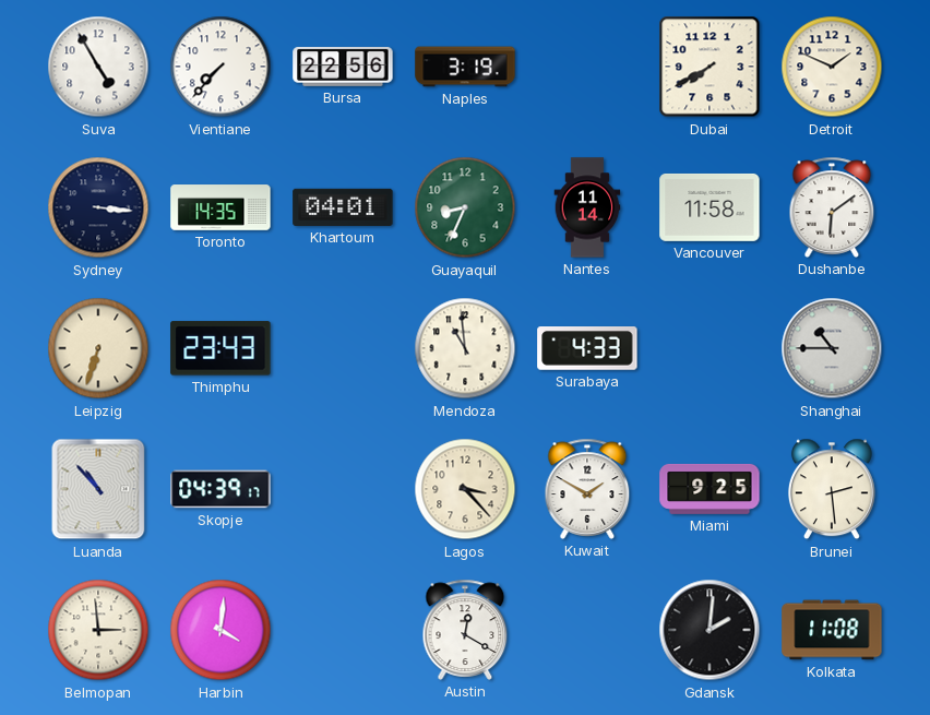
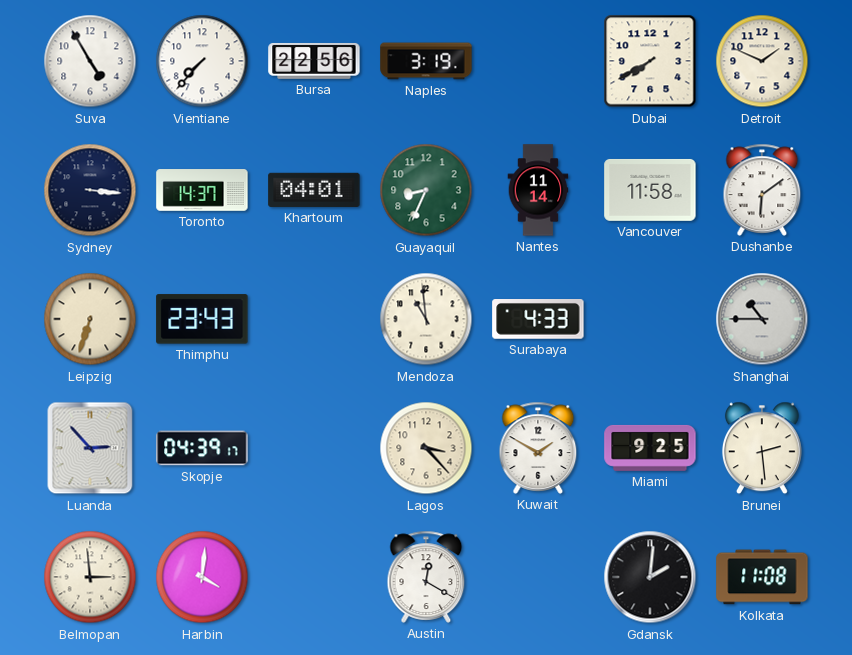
Toronto: 14:35 -> 14:37 (202, 190)
Luanda: 10:53 -> 2:53 (90, 448)
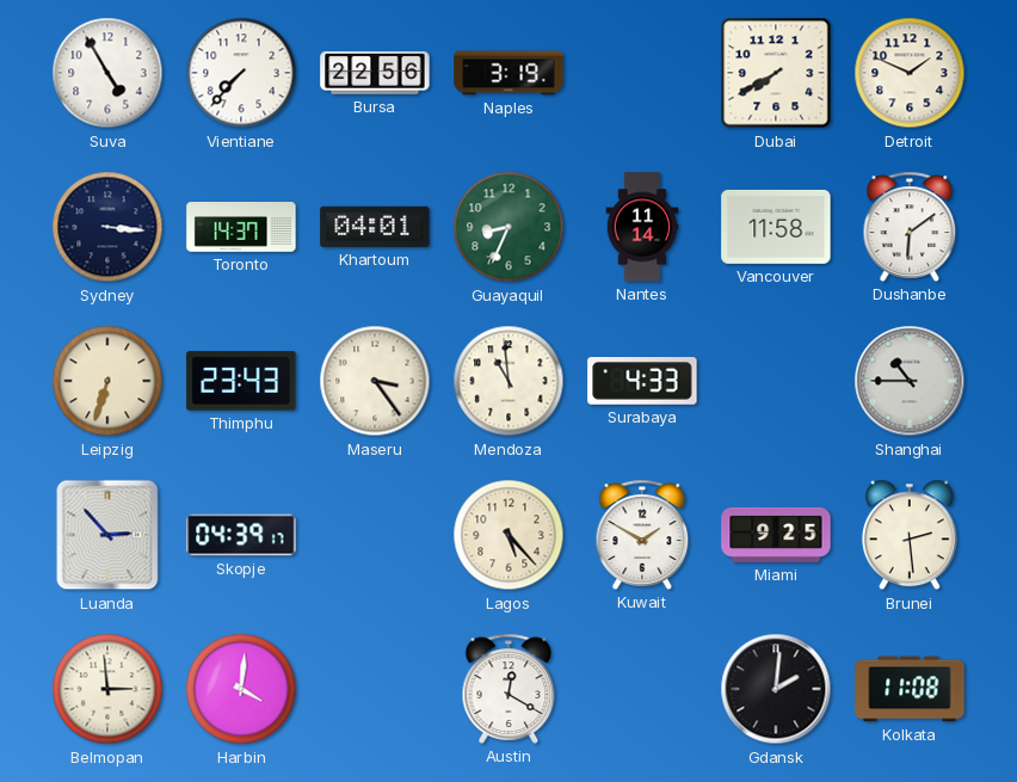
Maseru: none -> 3:24 (375, 381)
Lagos: 3:23 -> 5:23 (509, 535)
